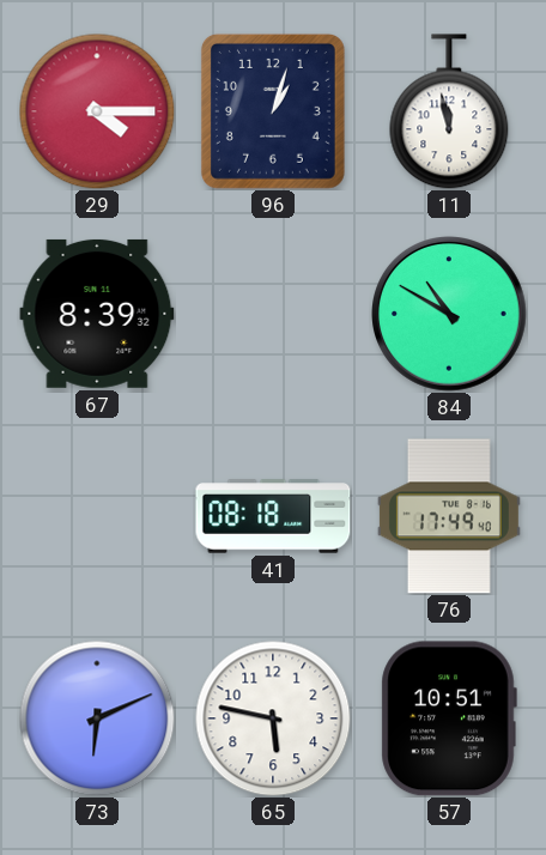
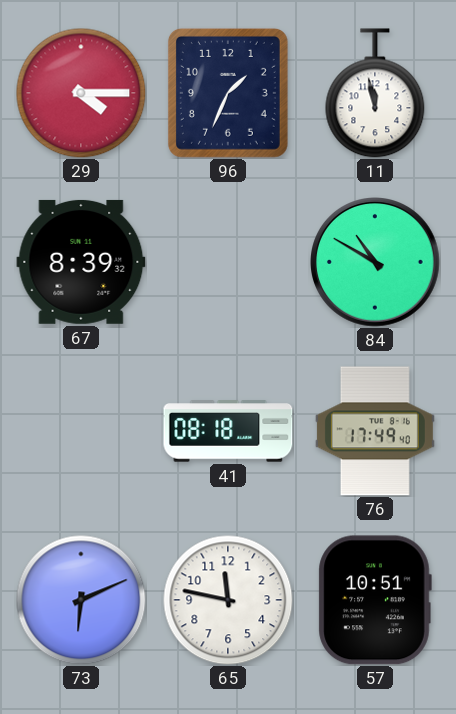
96: 1:03 -> 1:34 (228, 93)
65: 5:47 -> 11:47 (228, 600)
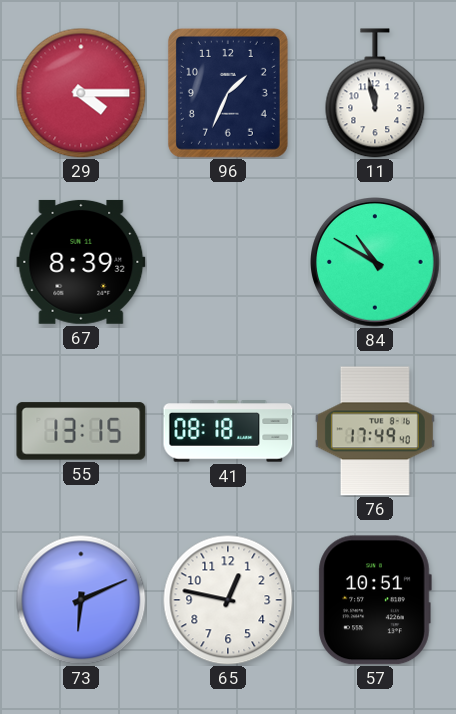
55: none -> 13:15 (81, 431)
65: 11:47 -> 12:47 (228, 600)
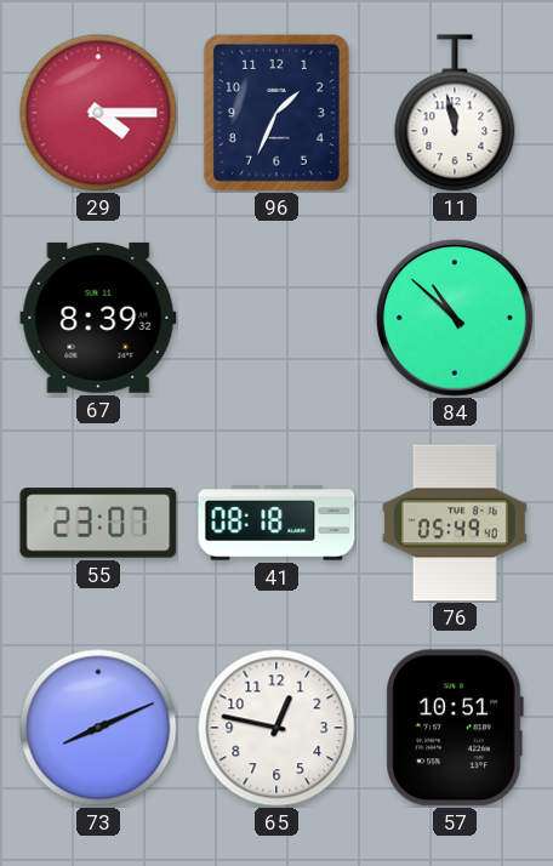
84: 10:50 -> 10:52 (456, 319)
55: 13:15 -> 23:07 (98, 523)
76: 17:49 -> 05:49 (455, 523)
73: 6:11 -> 8:11 (98, 728)
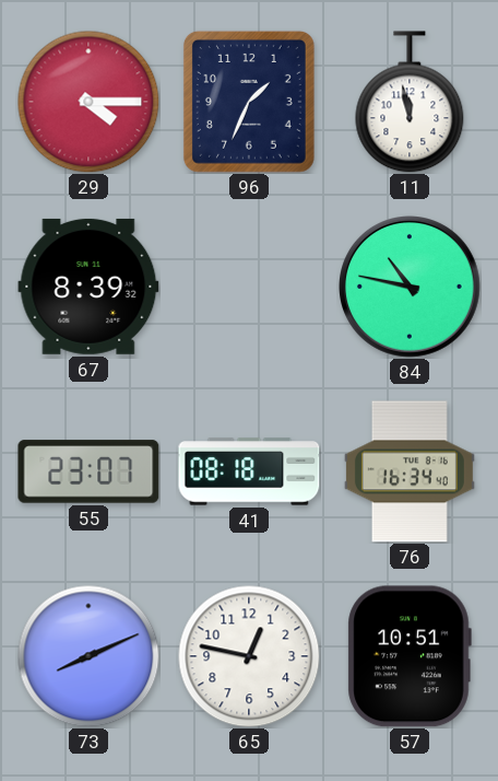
84: 10:52 -> 10:47 (411, 288)
76: 05:49 -> 16:34 (410, 471)
